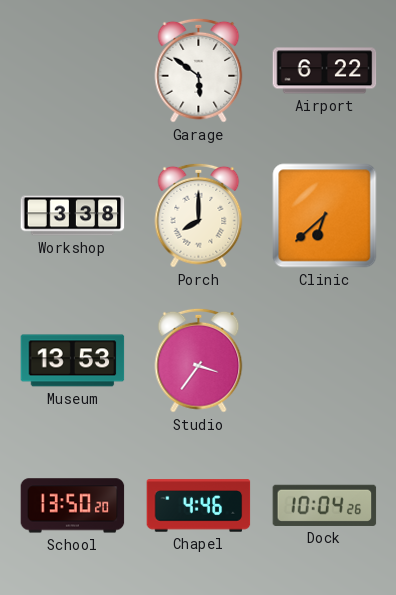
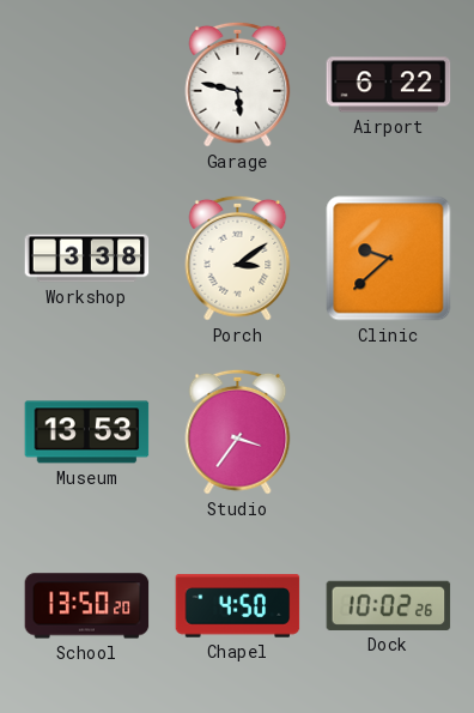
Garage: 5:51 -> 5:47 (238, 84)
Porch: 8:00 -> 3:09 (238, 258)
Clinic: 6:38 -> 9:38 (389, 259)
Chapel: 4:46 -> 4:50 (238, 606)
Dock: 10:04 -> 10:02 (389, 605)
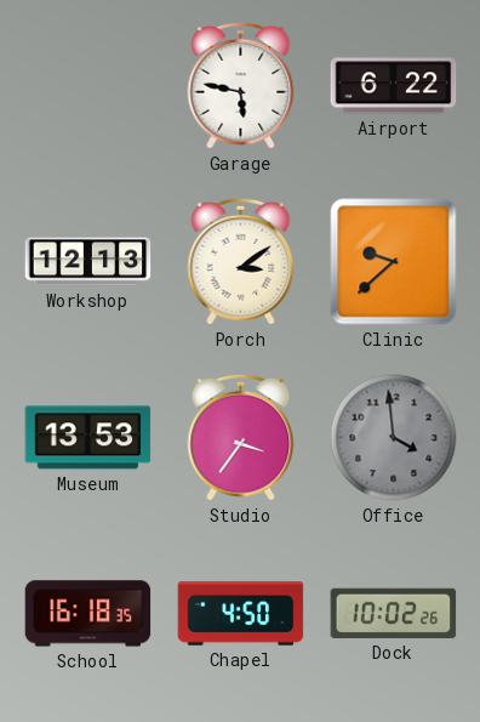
Workshop: 3:38 -> 12:13 (88, 262)
Office: none -> 3:59 (394, 438)
School: 13:50 -> 16:18 (88, 614)
